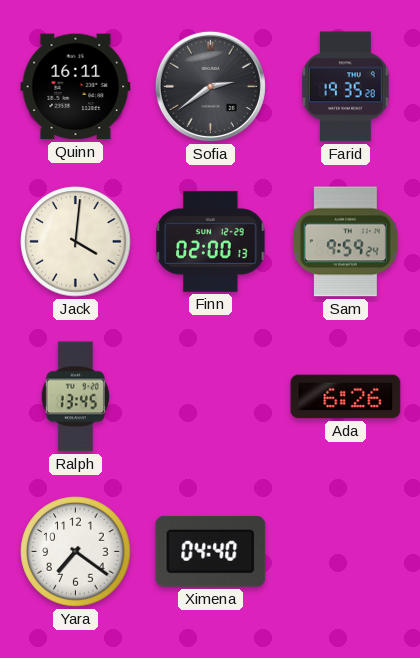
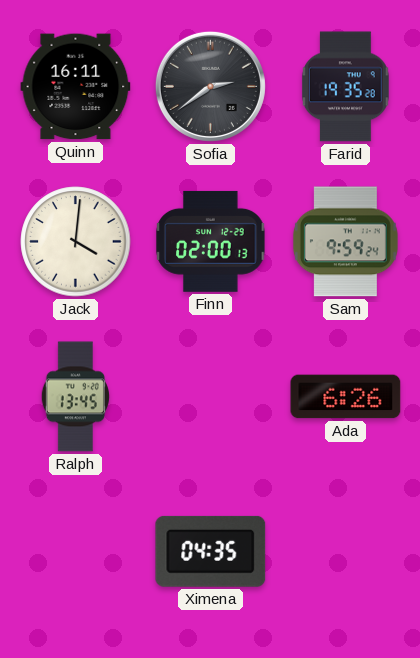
Yara: 7:21 -> none (76, 552)
Ximena: 04:40 -> 04:35 (211, 551)
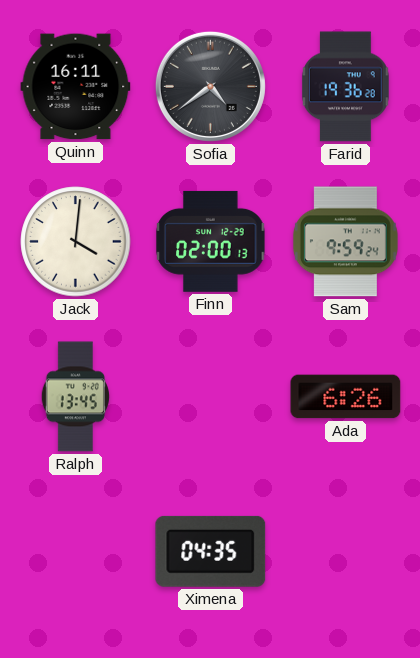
Sofia: 2:39 -> 4:39 (210, 86)
Farid: 19:35 -> 19:36 (345, 87)
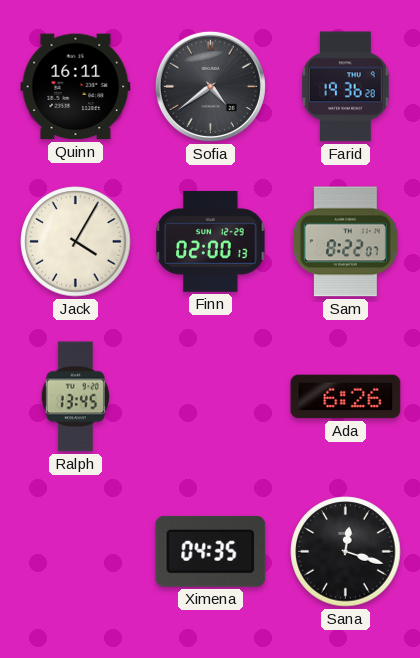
Jack: 4:01 -> 4:05 (76, 242)
Sam: 9:59 -> 8:22 (345, 242)
Sana: none -> 12:18 (346, 552)
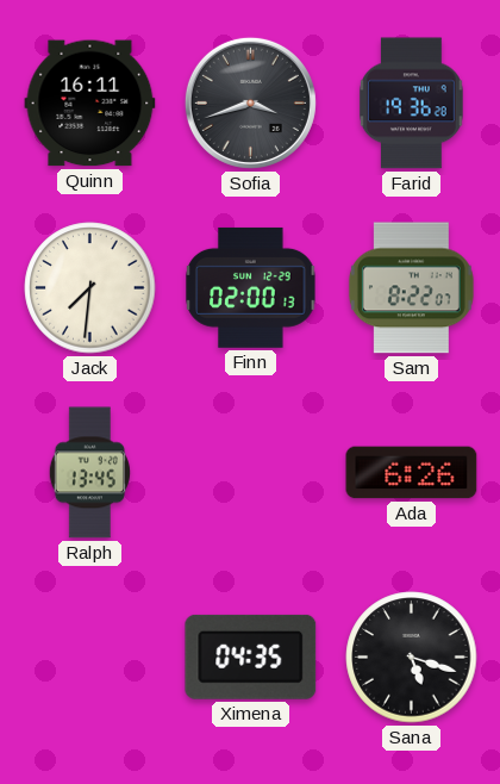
Sofia: 4:39 -> 3:42 (250, 102)
Jack: 4:05 -> 7:31 (90, 288)
Sana: 12:18 -> 5:18 (412, 658)
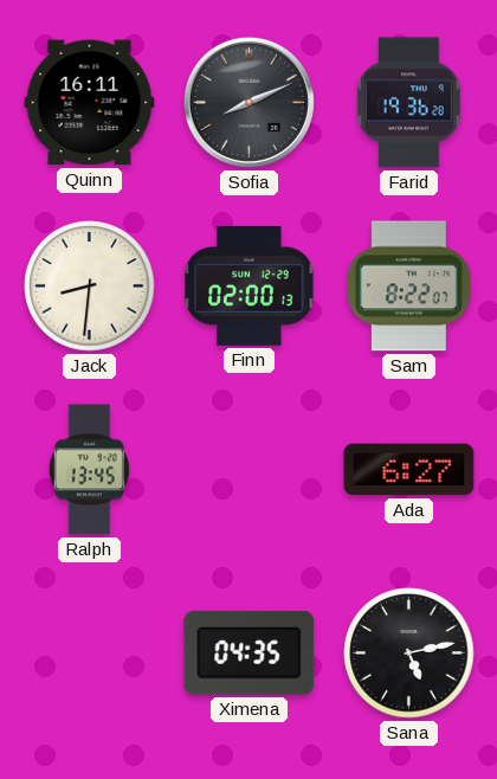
Sofia: 3:42 -> 8:11 (248, 102)
Jack: 7:31 -> 8:31 (90, 287)
Ada: 6:26 -> 6:27 (409, 470)
Sana: 5:18 -> 5:13 (409, 654)
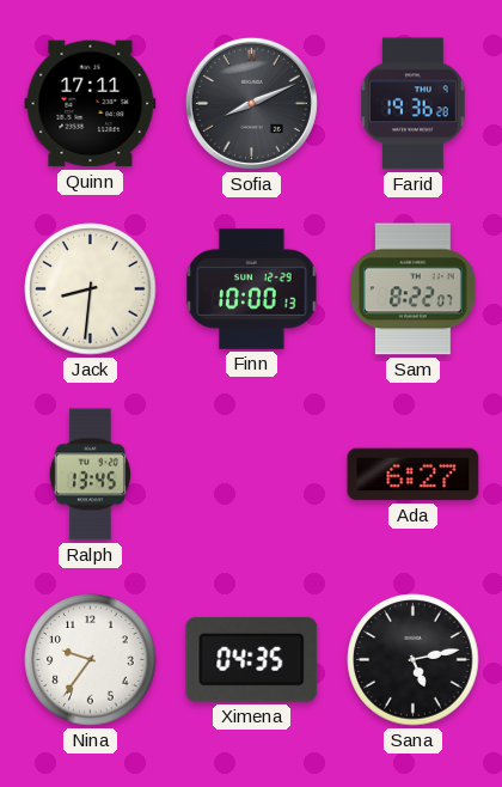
Quinn: 16:11 -> 17:11 (91, 104)
Finn: 02:00 -> 10:00 (252, 288)
Nina: none -> 9:36 (91, 660)
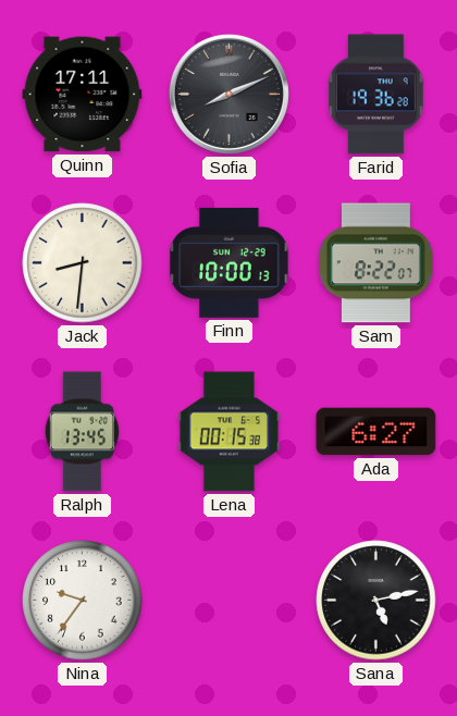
Lena: none -> 00:15 (230, 432)
Ximena: 04:35 -> none (252, 659)
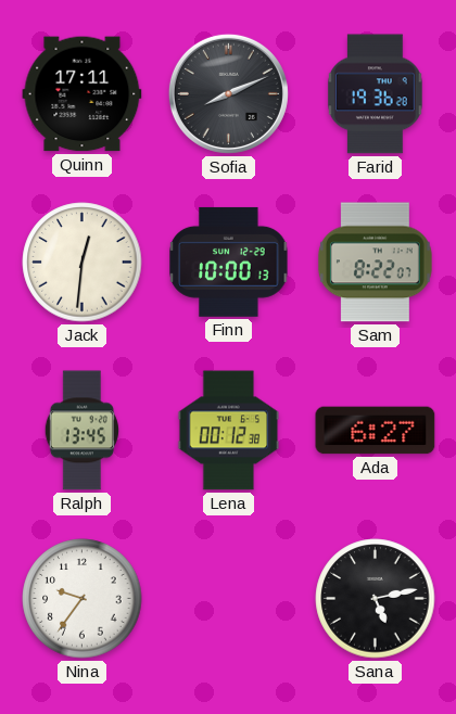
Jack: 8:31 -> 12:31 (83, 263)
Lena: 00:15 -> 00:12 (229, 431)
